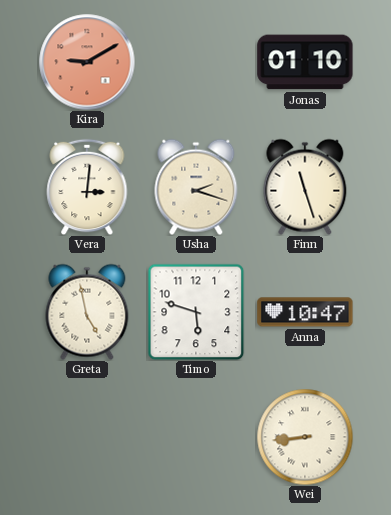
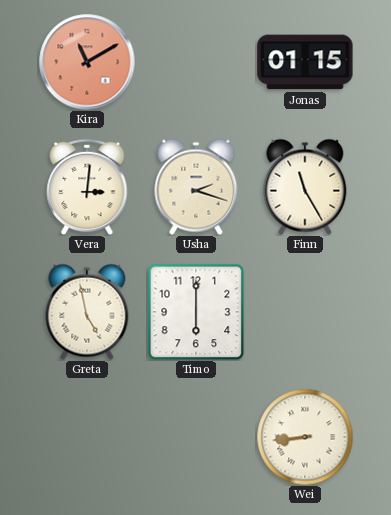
Kira: 9:10 -> 11:10 (87, 62)
Jonas: 01:10 -> 01:15 (305, 62)
Finn: 11:27 -> 11:25 (305, 187)
Timo: 5:48 -> 6:00 (196, 312)
Anna: 10:47 -> none (305, 312)
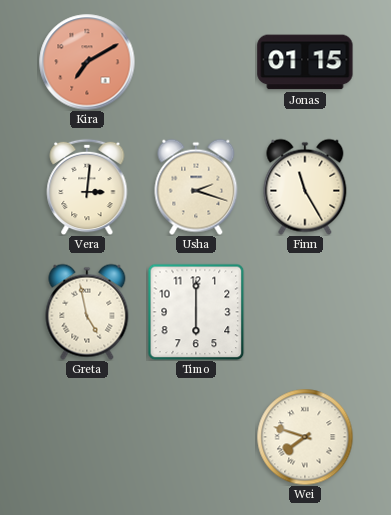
Kira: 11:10 -> 7:10 (87, 62)
Wei: 8:44 -> 7:48 (305, 437)
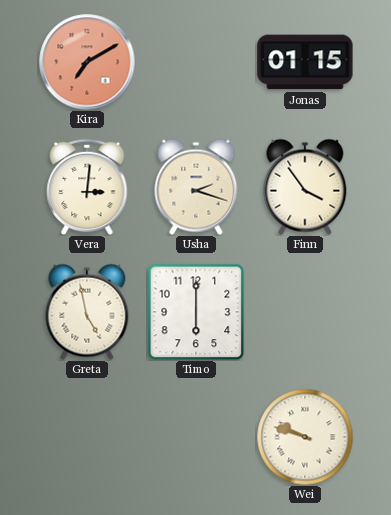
Finn: 11:25 -> 3:54 (305, 187)
Wei: 7:48 -> 9:48 (305, 437)
